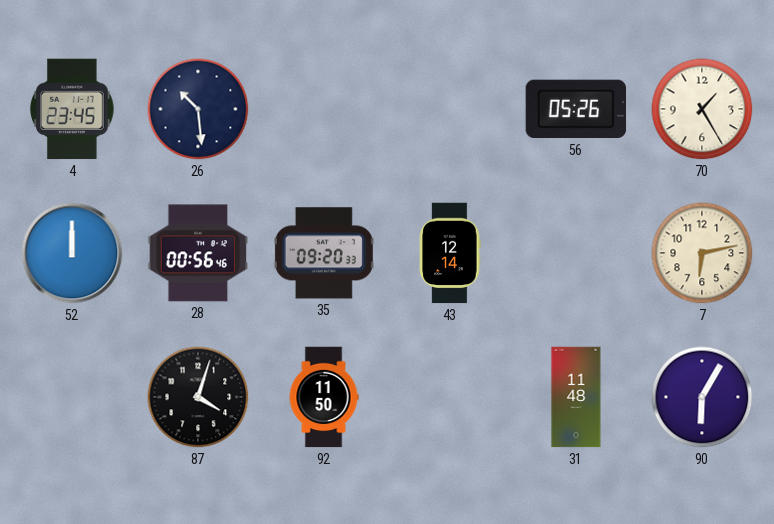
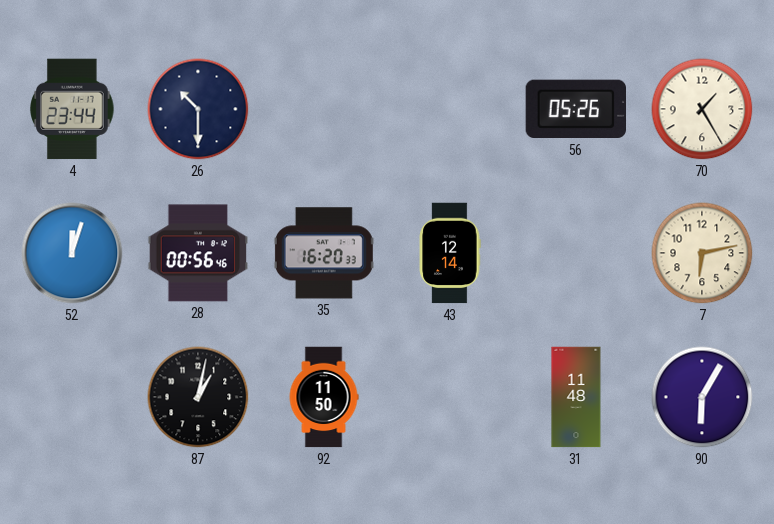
4: 23:45 -> 23:44 (72, 109)
26: 10:29 -> 10:30 (198, 109)
52: 12:00 -> 12:03 (72, 253)
35: 09:20 -> 16:20 (324, 253)
87: 4:03 -> 1:02 (198, 397)
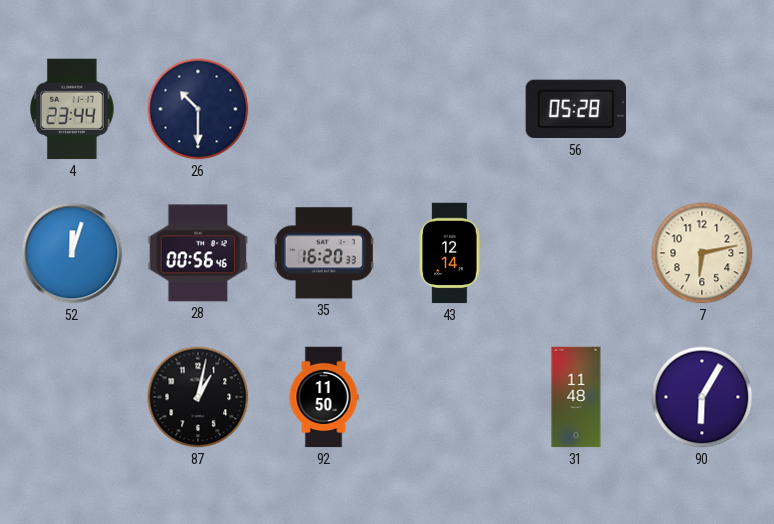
56: 05:26 -> 05:28 (575, 109)
70: 1:25 -> none (702, 109)
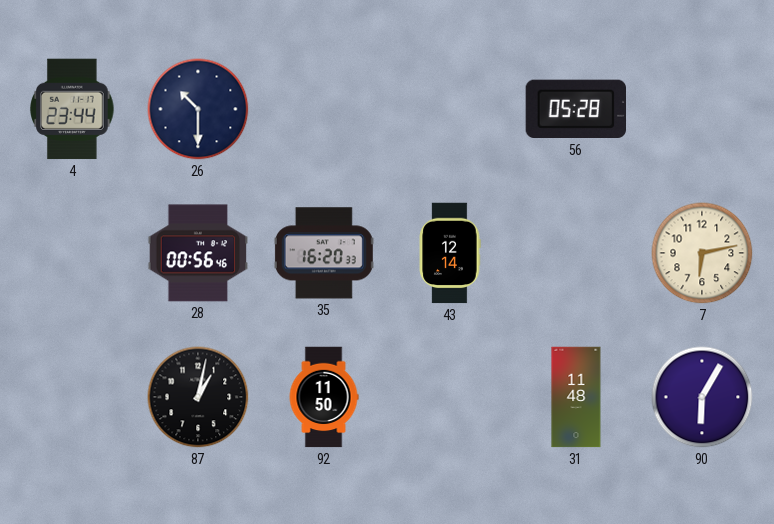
52: 12:03 -> none (72, 253)
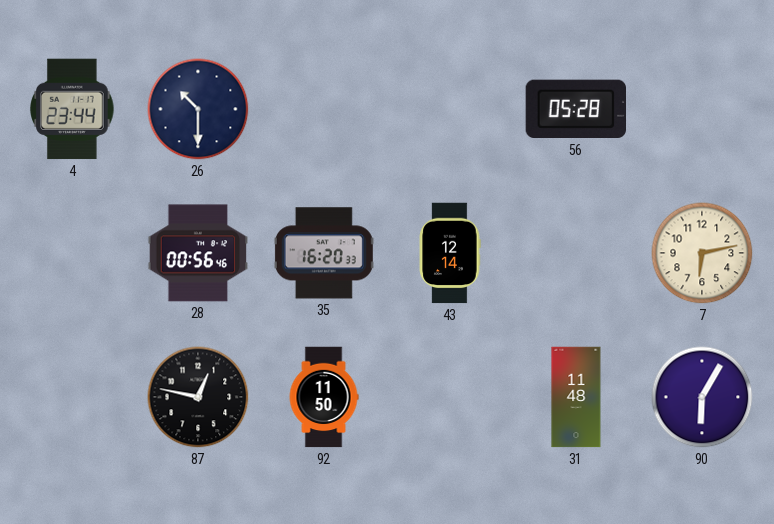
87: 1:02 -> 12:47 (198, 397)
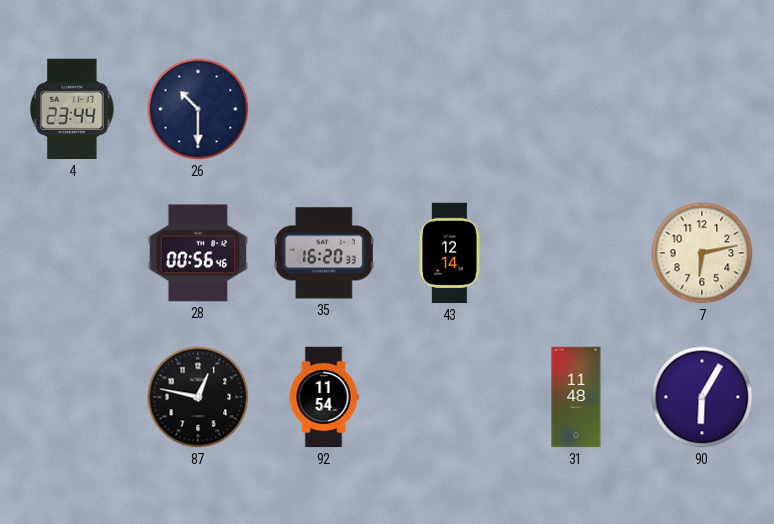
56: 05:28 -> none (575, 109)
92: 11:50 -> 11:54 (324, 397)
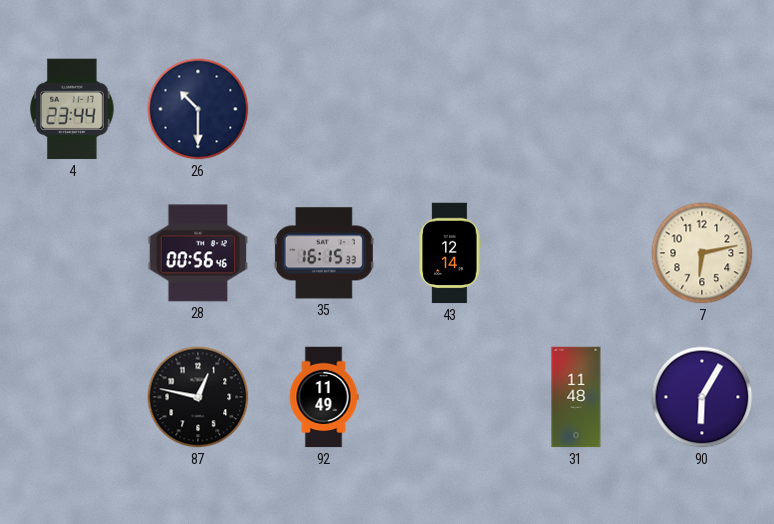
35: 16:20 -> 16:15 (324, 253)
92: 11:54 -> 11:49 (324, 397)
